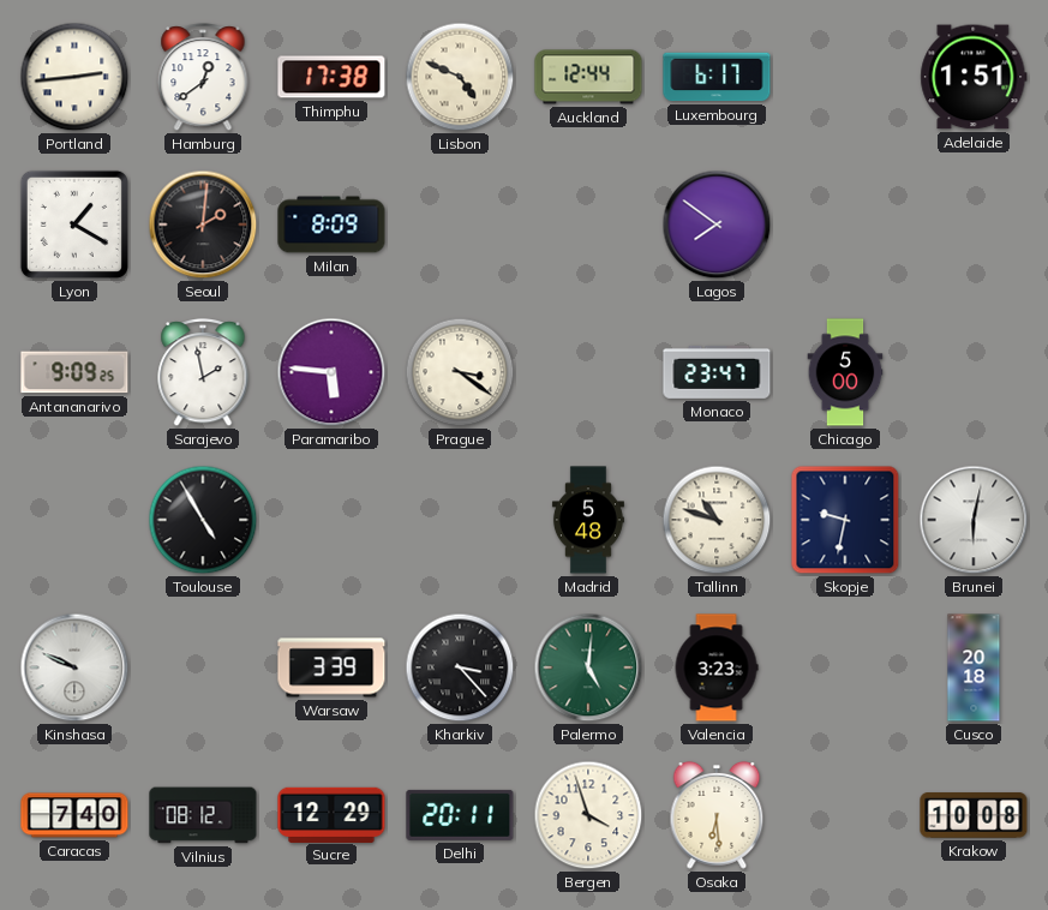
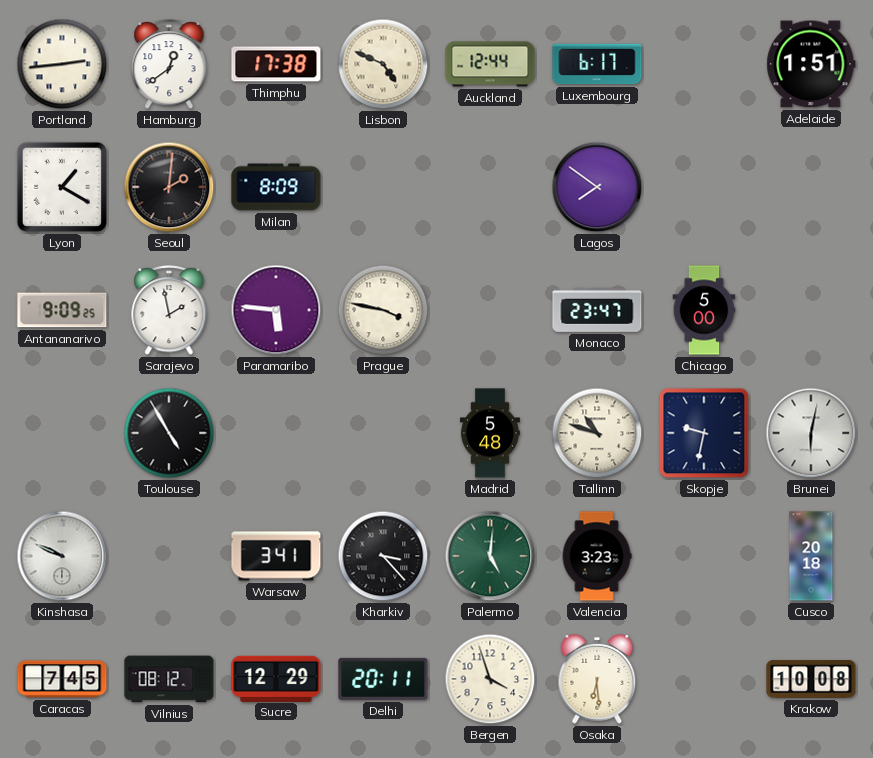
Prague: 3:21 -> 3:47 (383, 310)
Warsaw: 3:39 -> 3:41 (276, 556)
Caracas: 7:40 -> 7:45 (62, 679)
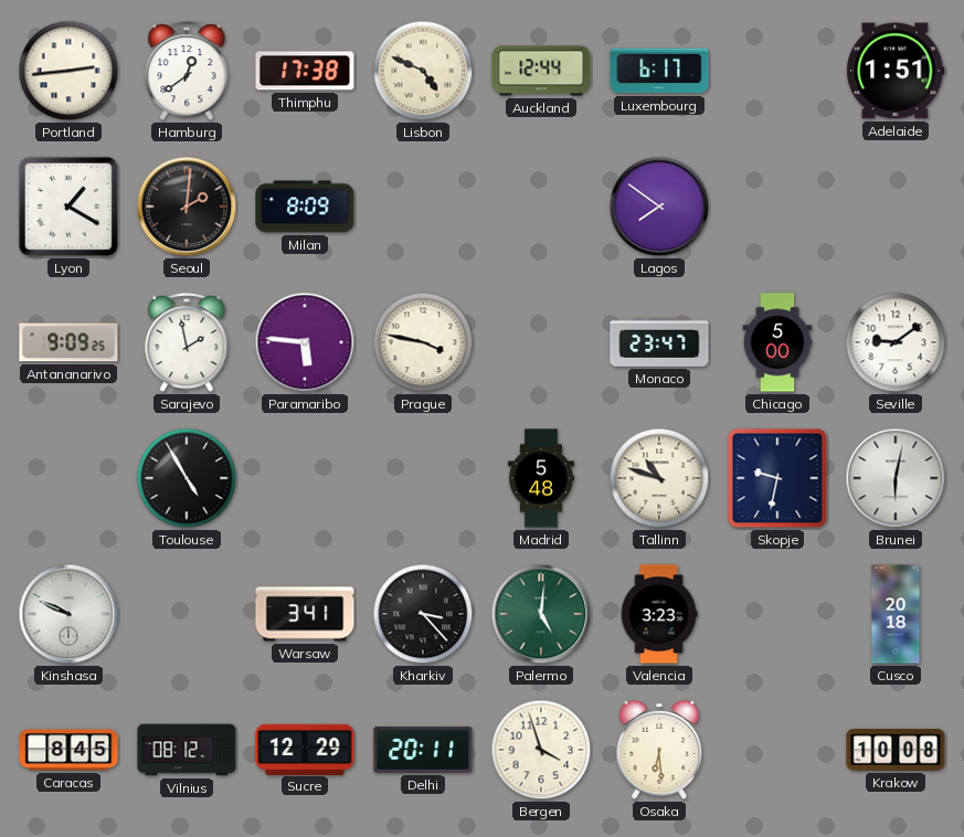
Seville: none -> 9:09 (896, 342)
Caracas: 7:45 -> 8:45 (68, 750)
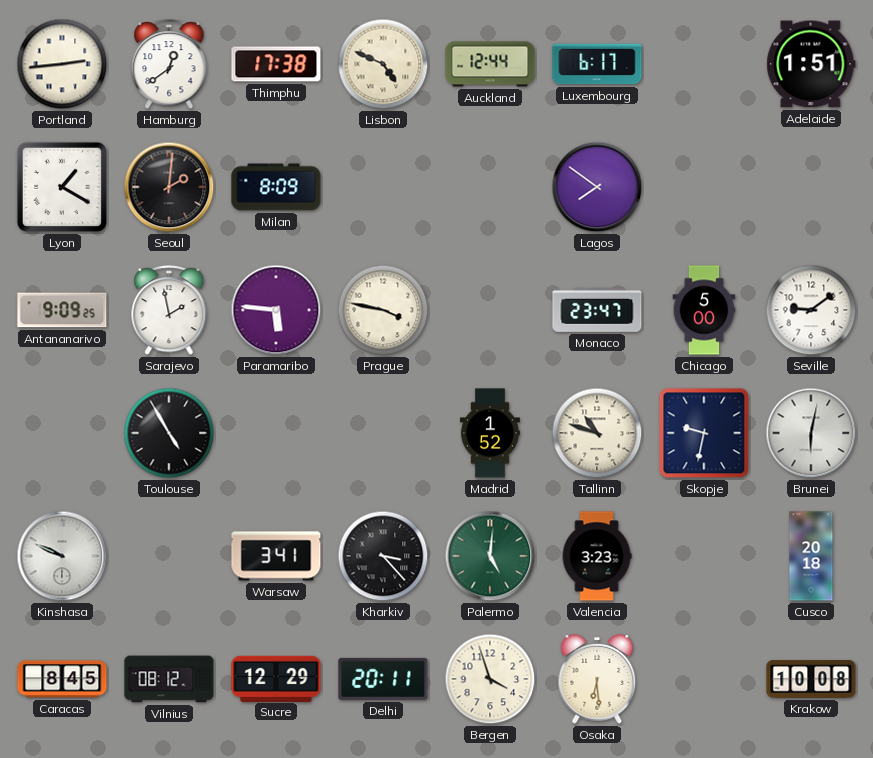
Madrid: 5:48 -> 1:52 (490, 433)
